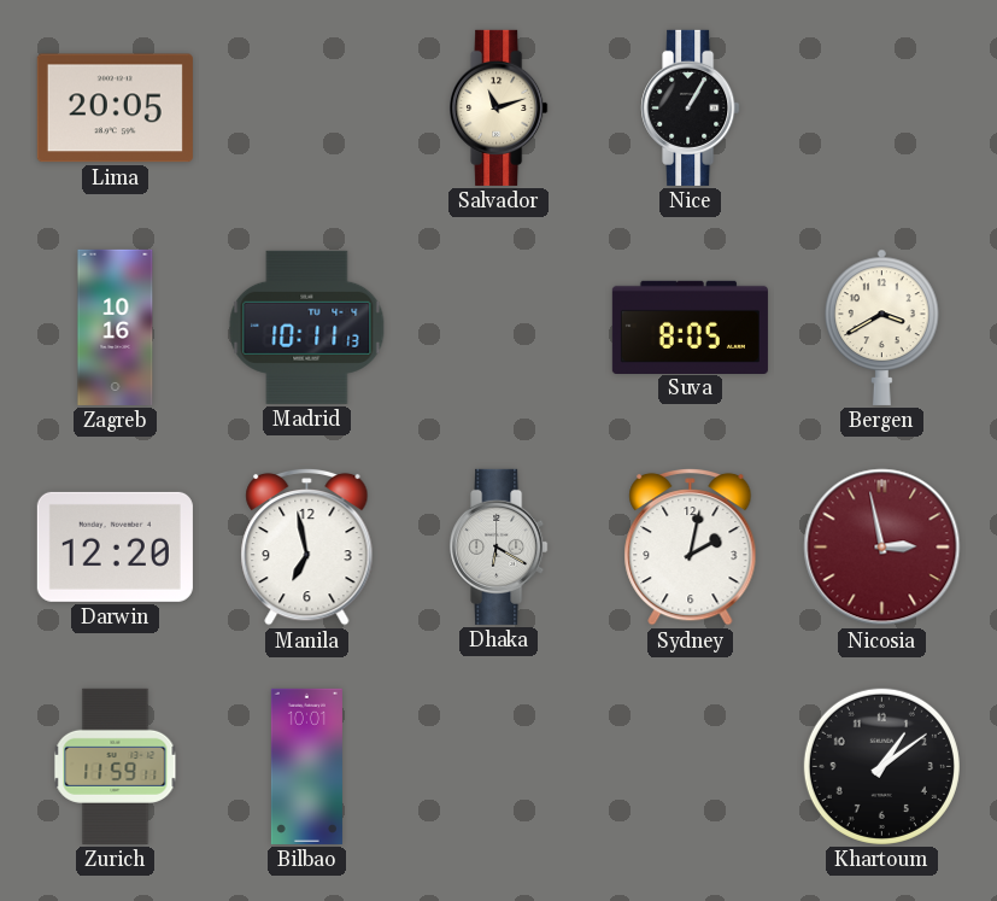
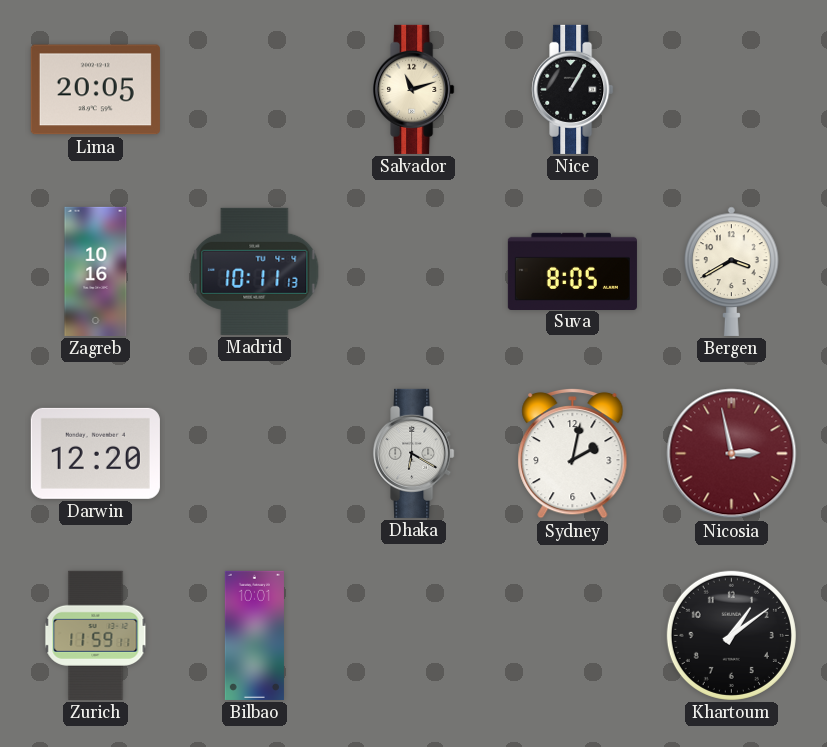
Manila: 6:58 -> none (307, 546)
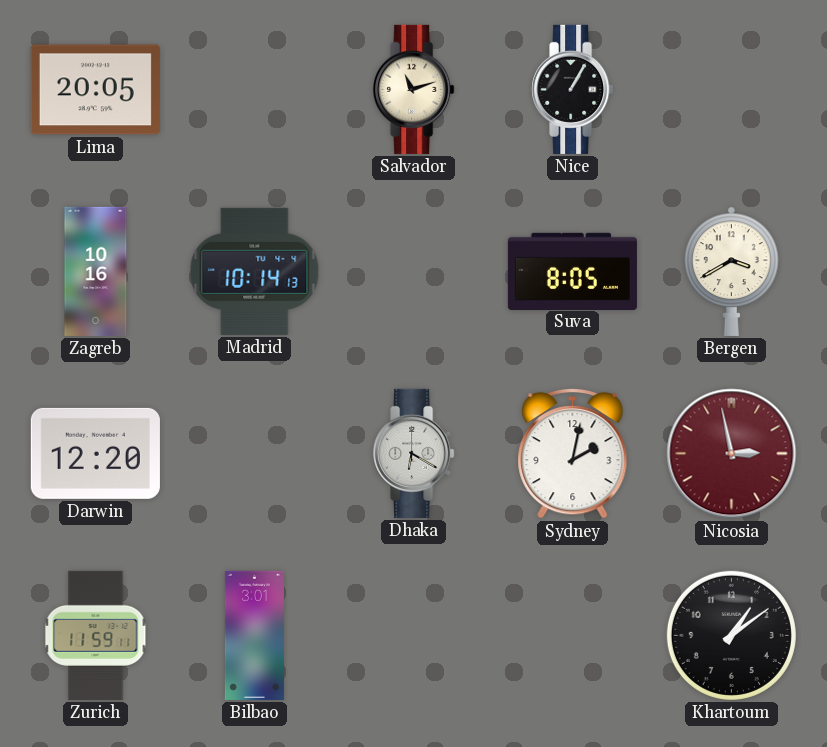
Madrid: 10:11 -> 10:14 (255, 271)
Bilbao: 10:01 -> 3:01 (254, 635)
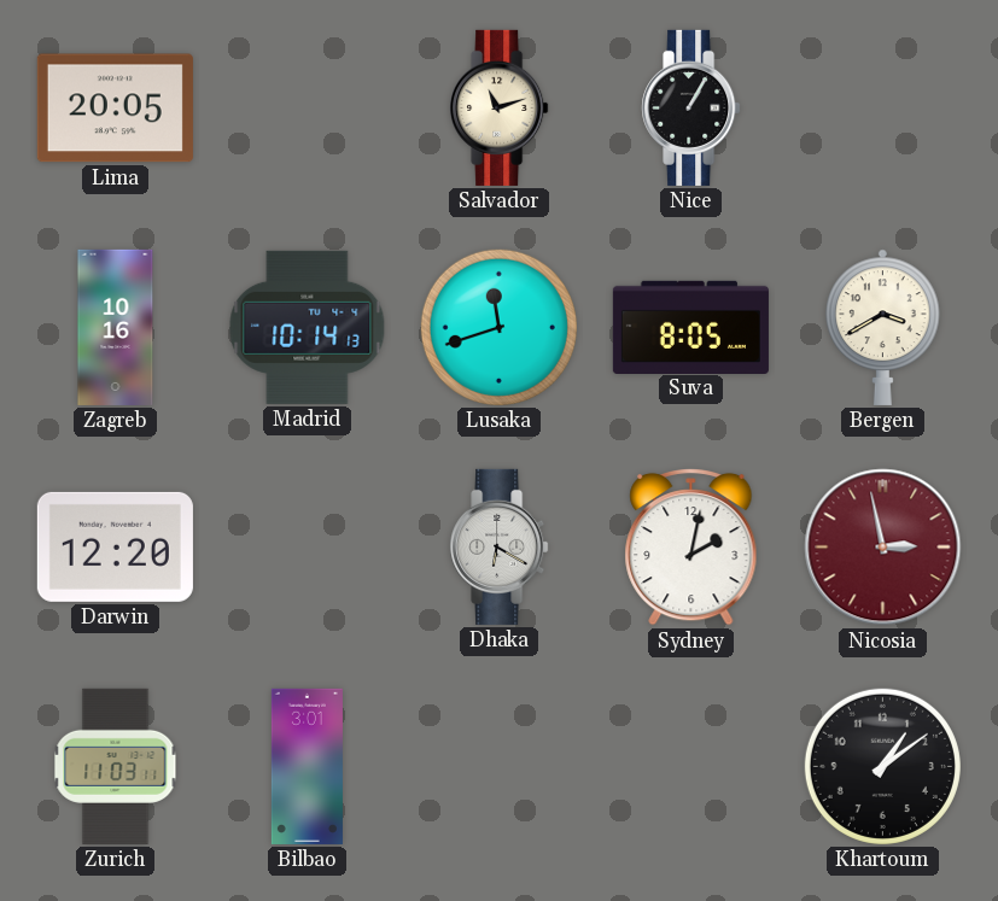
Lusaka: none -> 11:42 (498, 327)
Zurich: 11:59 -> 11:03 (116, 766)
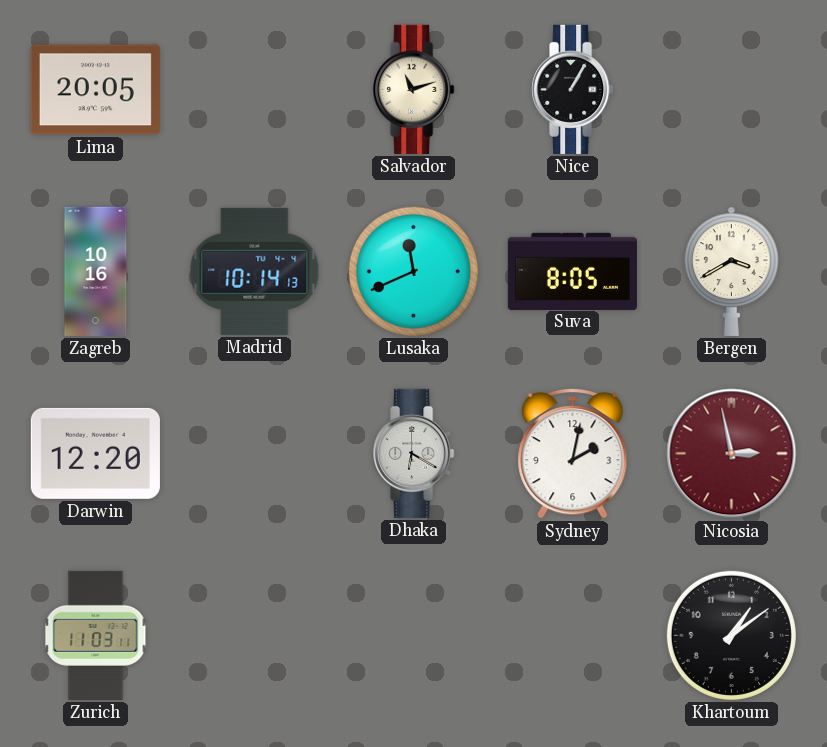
Lusaka: 11:42 -> 11:41 (413, 271)
Bilbao: 3:01 -> none (307, 766)
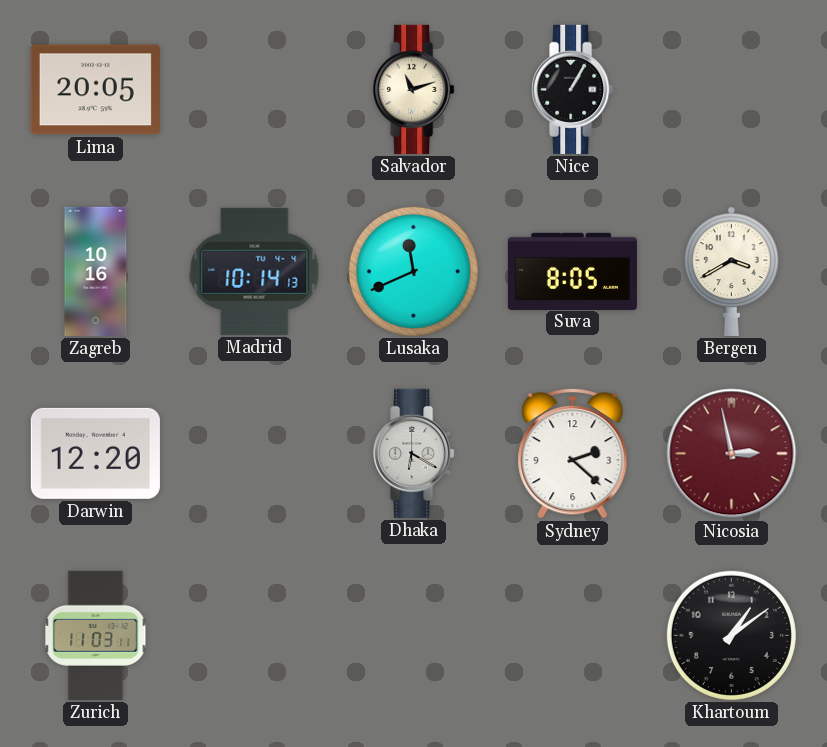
Sydney: 2:02 -> 2:22 (573, 453)
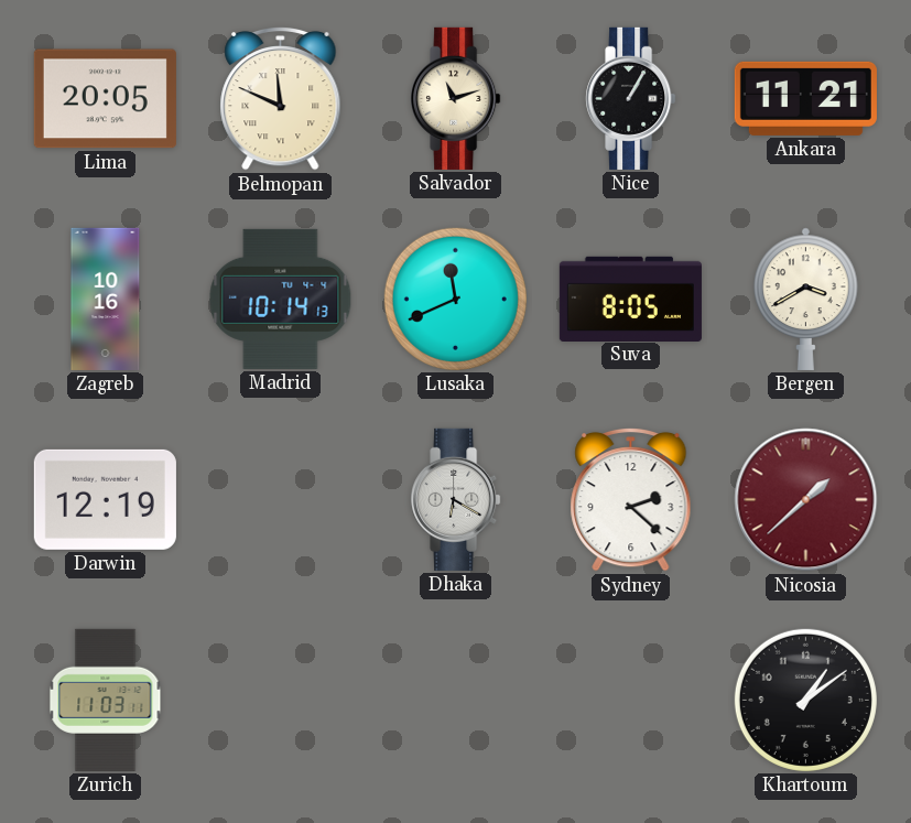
Belmopan: none -> 11:49 (281, 98)
Ankara: none -> 11:21 (805, 98)
Darwin: 12:20 -> 12:19 (105, 499)
Nicosia: 2:58 -> 1:38 (806, 500)
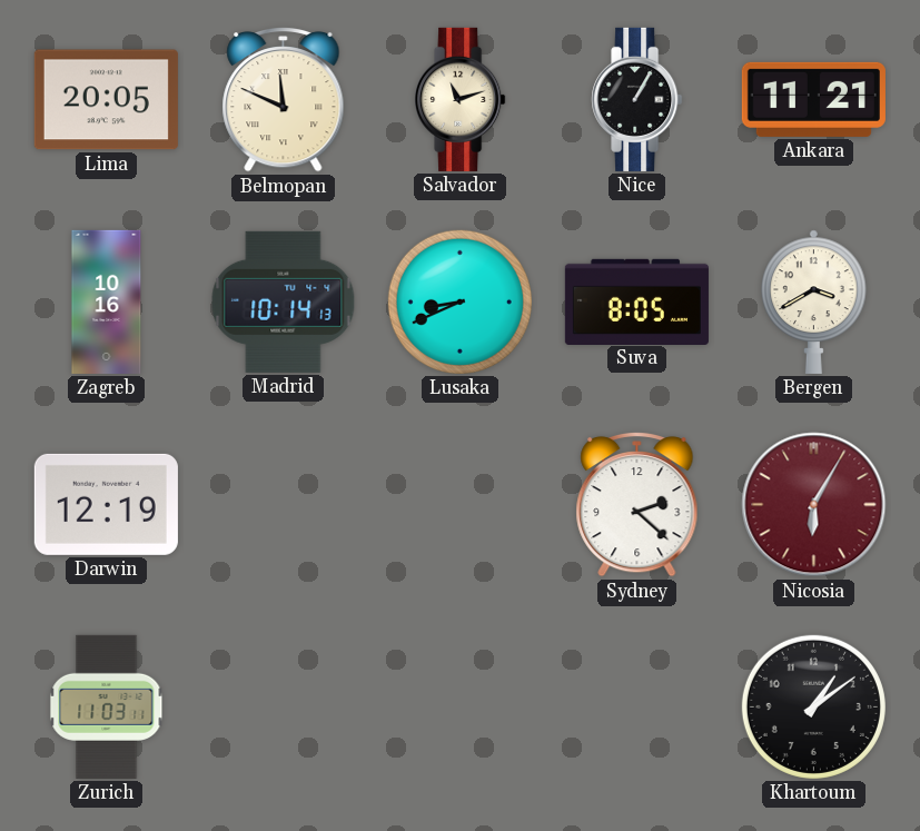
Lusaka: 11:41 -> 8:41 (459, 301)
Dhaka: 6:20 -> none (456, 499)
Nicosia: 1:38 -> 6:05 (814, 505)
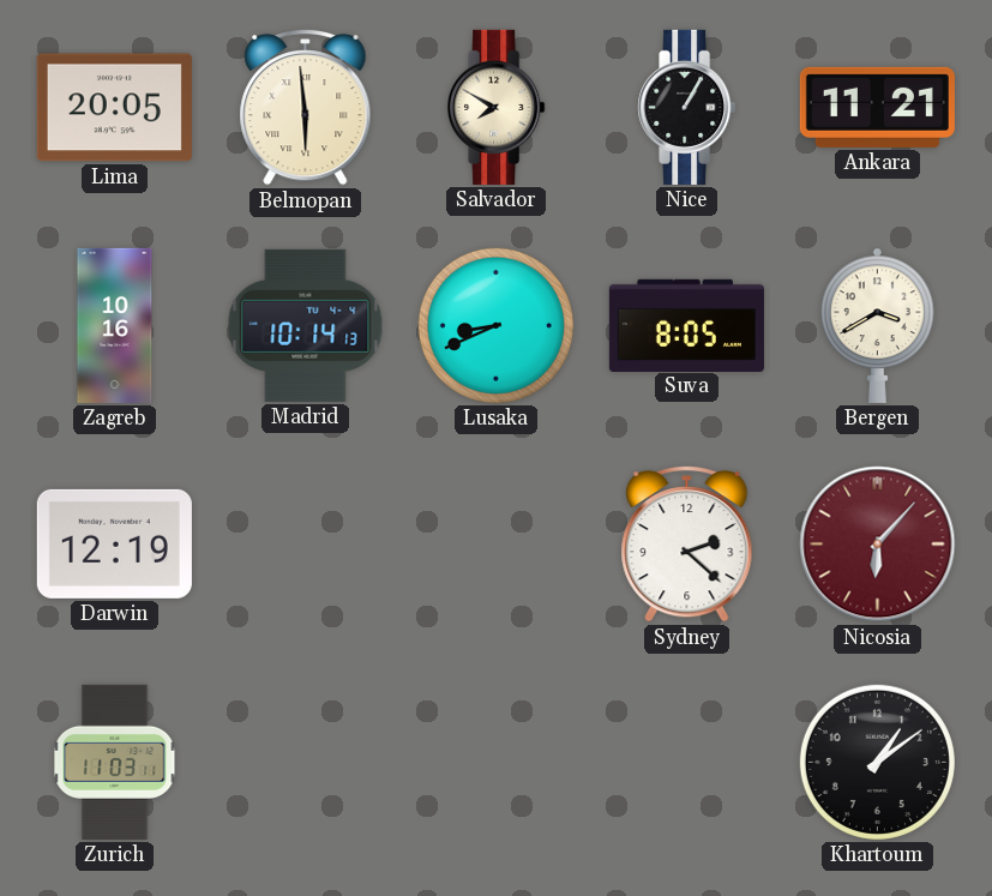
Belmopan: 11:49 -> 5:59 (306, 107)
Salvador: 11:12 -> 7:50 (497, 107)
Nicosia: 6:05 -> 6:07 (878, 545)
